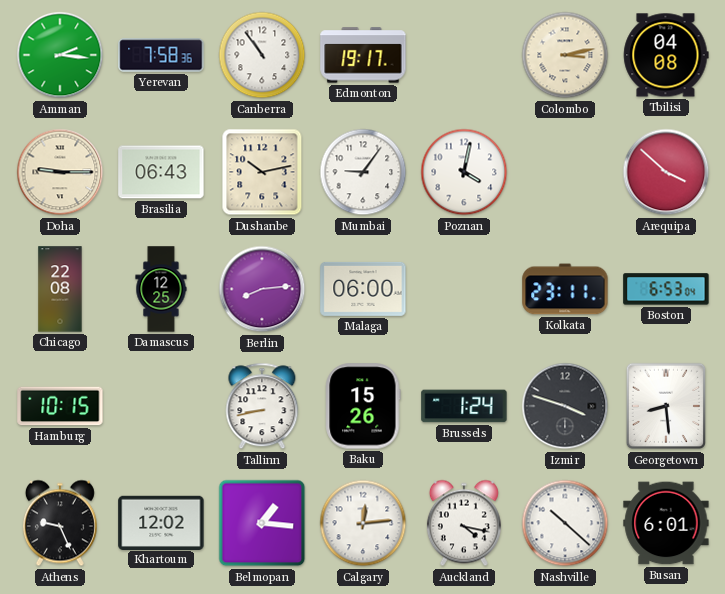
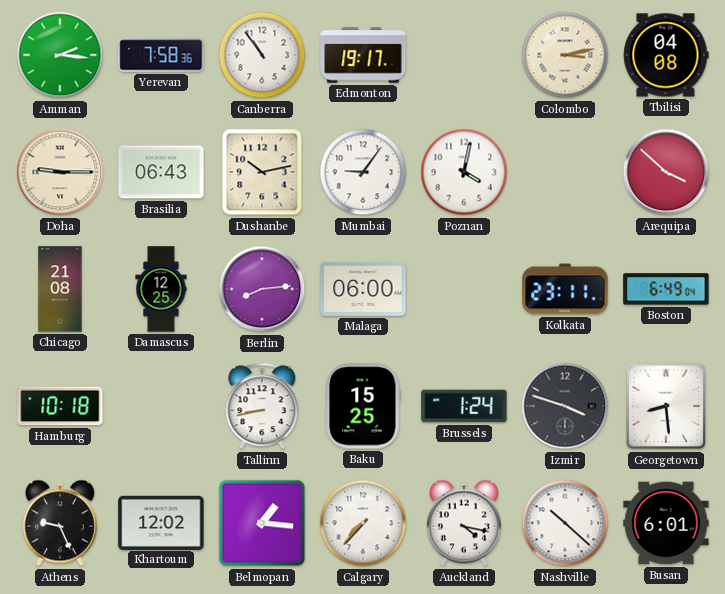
Chicago: 22:08 -> 21:08 (60, 289)
Boston: 6:53 -> 6:49 (666, 289)
Hamburg: 10:15 -> 10:18 (60, 406)
Baku: 15:26 -> 15:25 (363, 406)
Calgary: 12:14 -> 7:37 (363, 523)
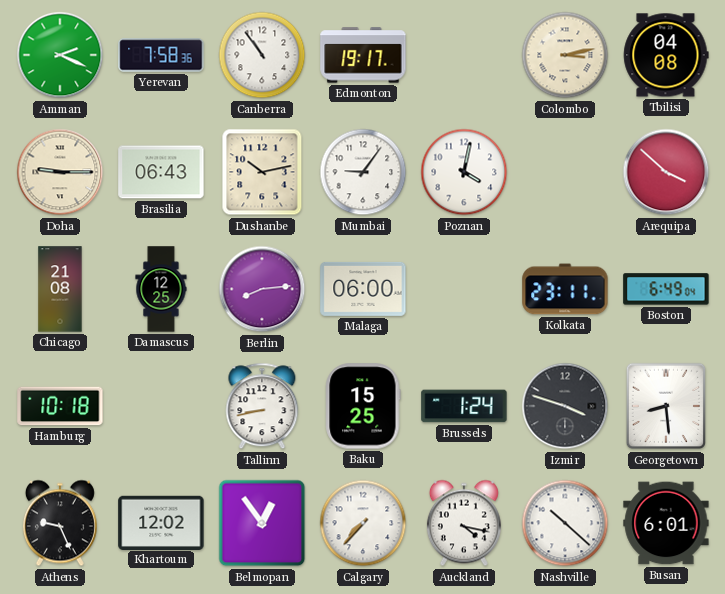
Amman: 2:16 -> 2:19 (60, 55)
Belmopan: 1:16 -> 12:54 (262, 523)
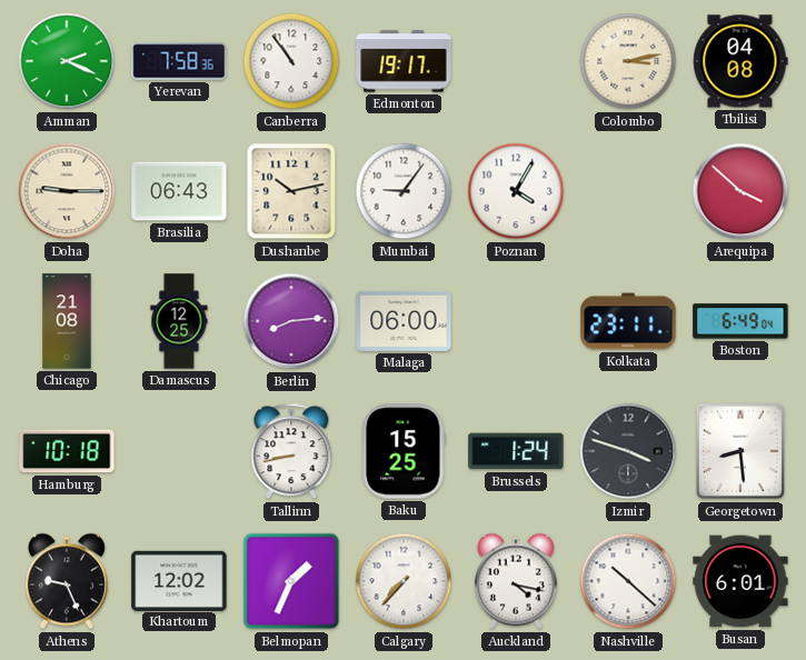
Poznan: 4:02 -> 4:05 (516, 191)
Belmopan: 12:54 -> 1:34 (291, 581)
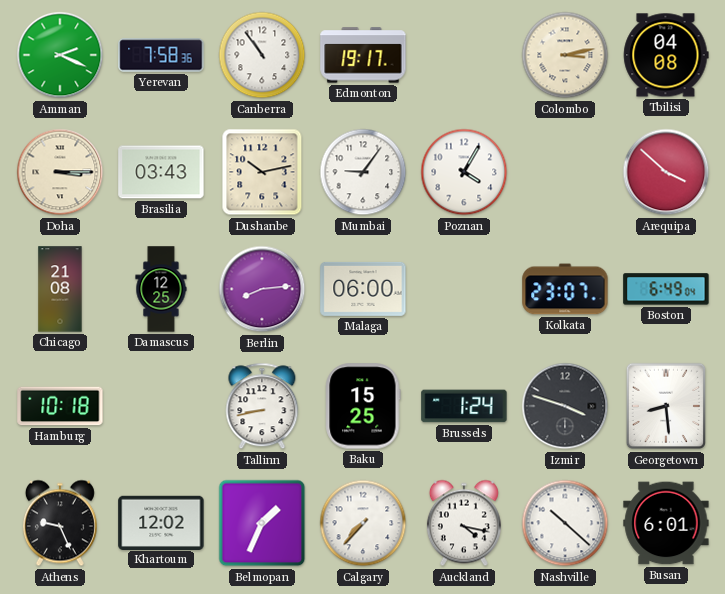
Doha: 9:15 -> 3:15 (60, 172)
Brasilia: 06:43 -> 03:43 (161, 172)
Kolkata: 23:11 -> 23:07 (565, 289)
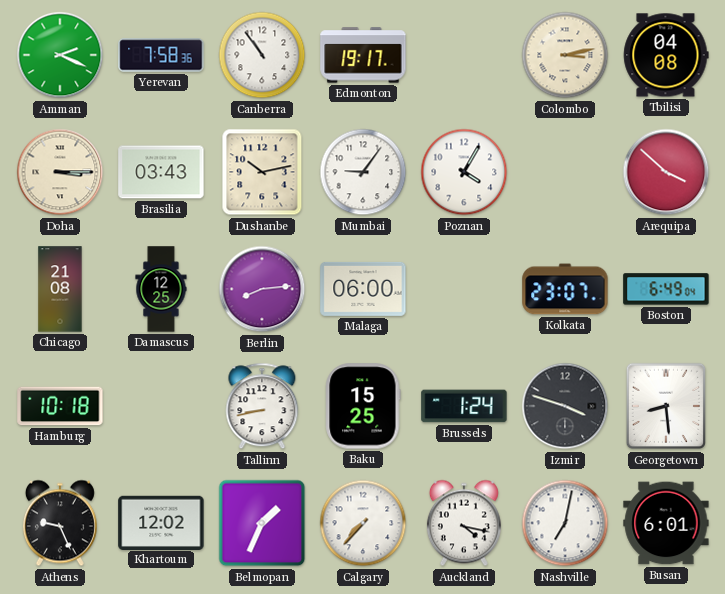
Nashville: 10:22 -> 7:02 (565, 523)
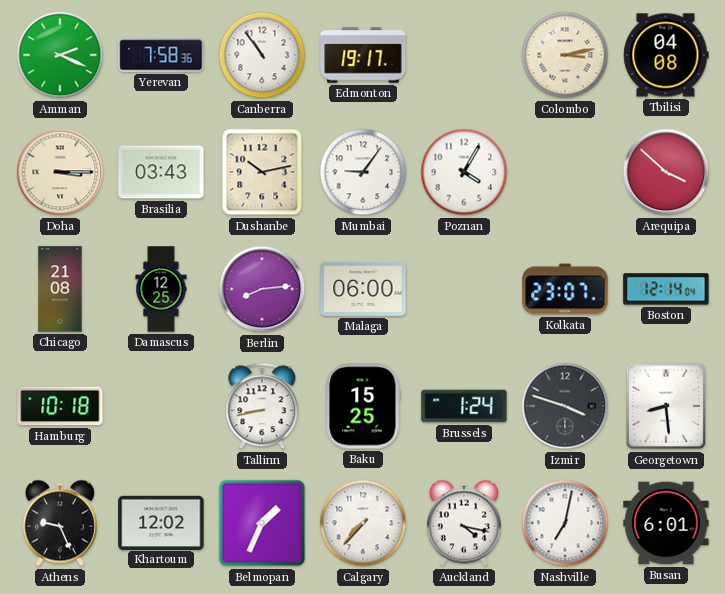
Boston: 6:49 -> 12:14 (666, 289)
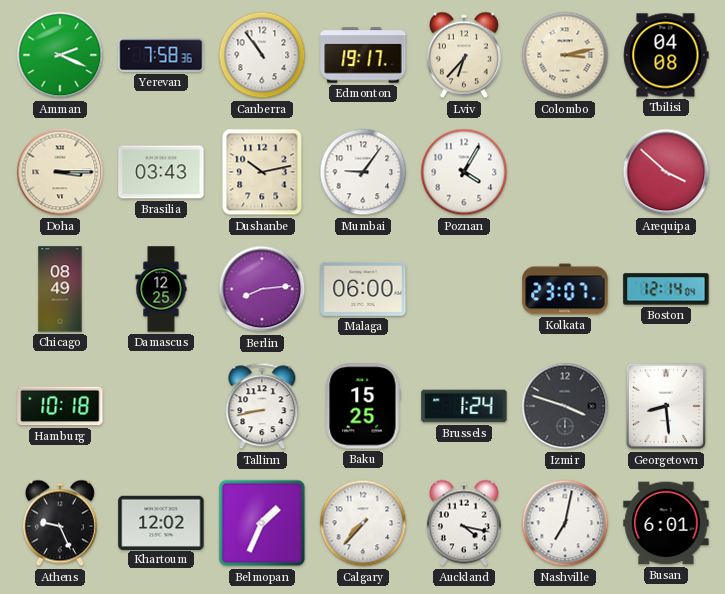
Lviv: none -> 6:37 (464, 55)
Chicago: 21:08 -> 08:49 (60, 289)
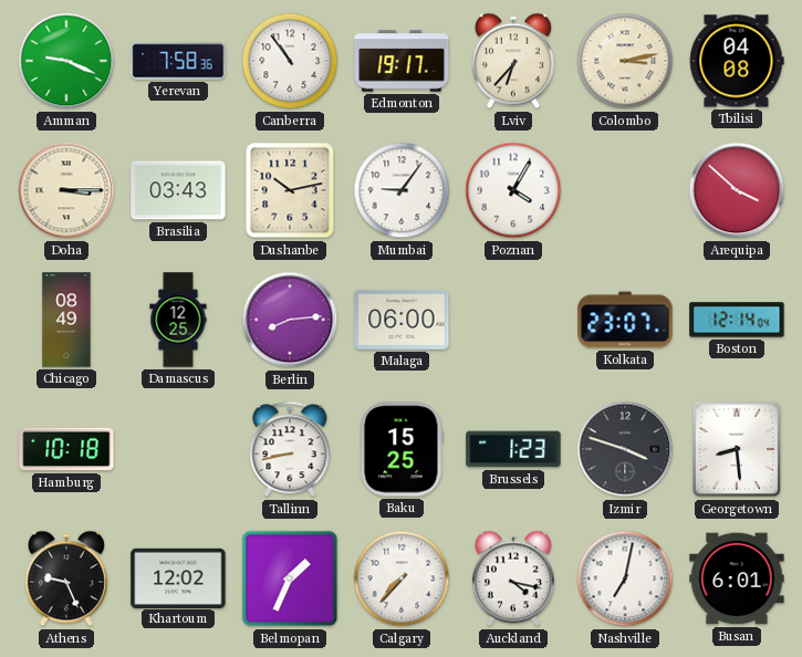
Amman: 2:19 -> 9:19 (66, 61)
Brussels: 1:24 -> 1:23 (513, 449)
